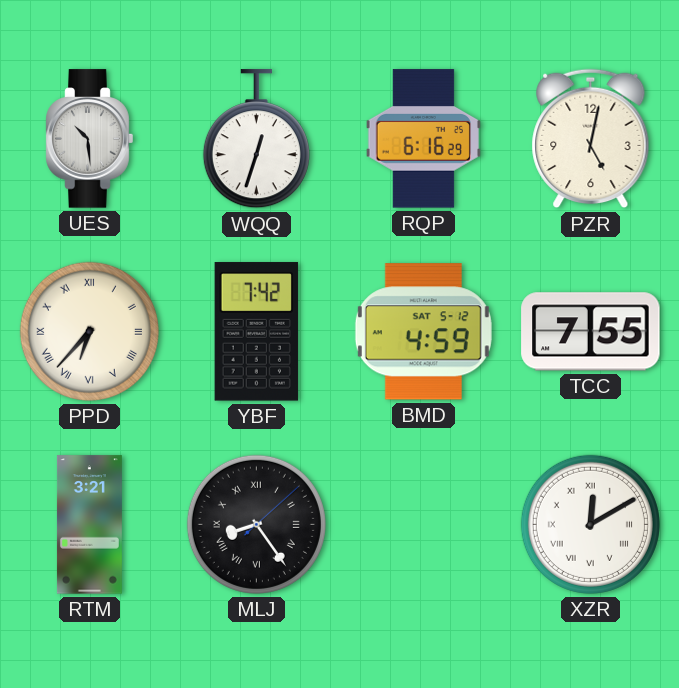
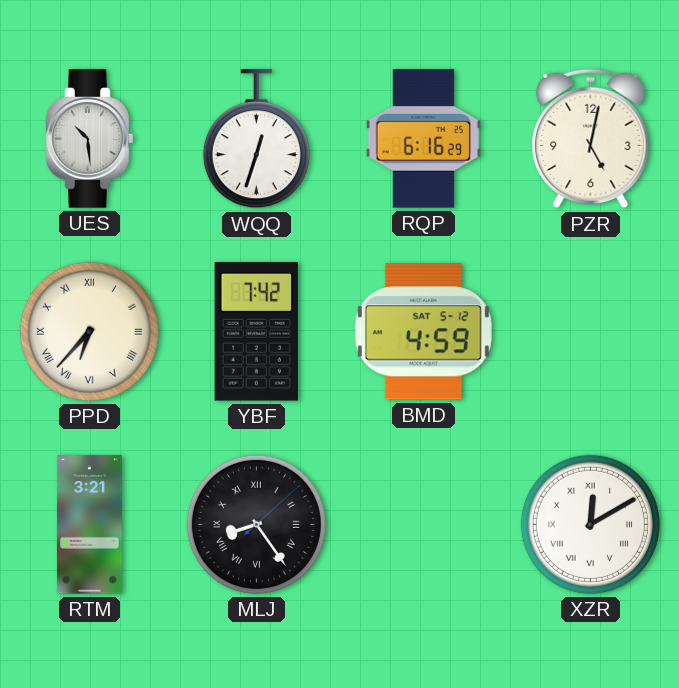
TCC: 7:55 -> none (591, 332)
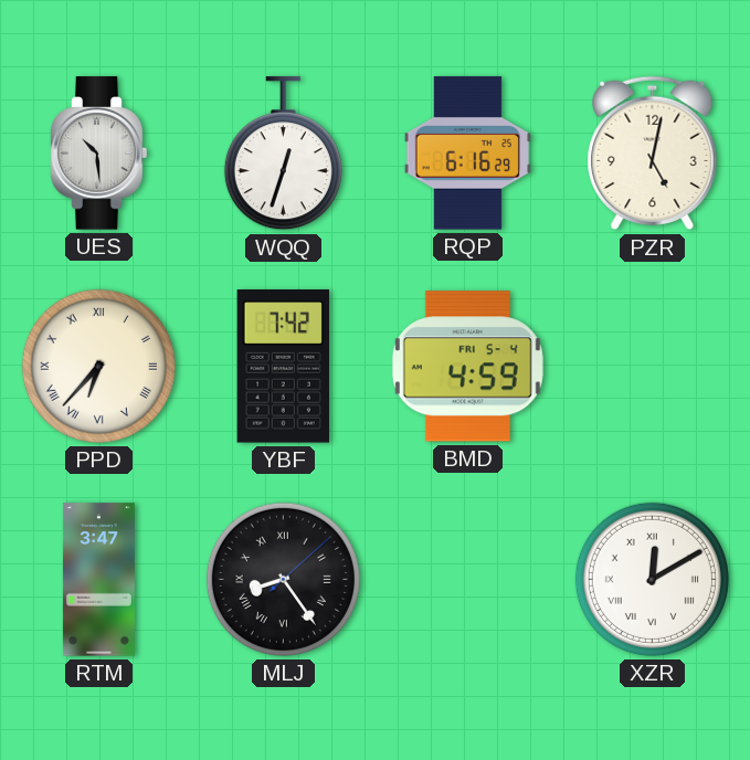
BMD date: SAT 5-12 -> FRI 5-4 (467, 367)
RTM: 3:21 -> 3:47 (98, 580)
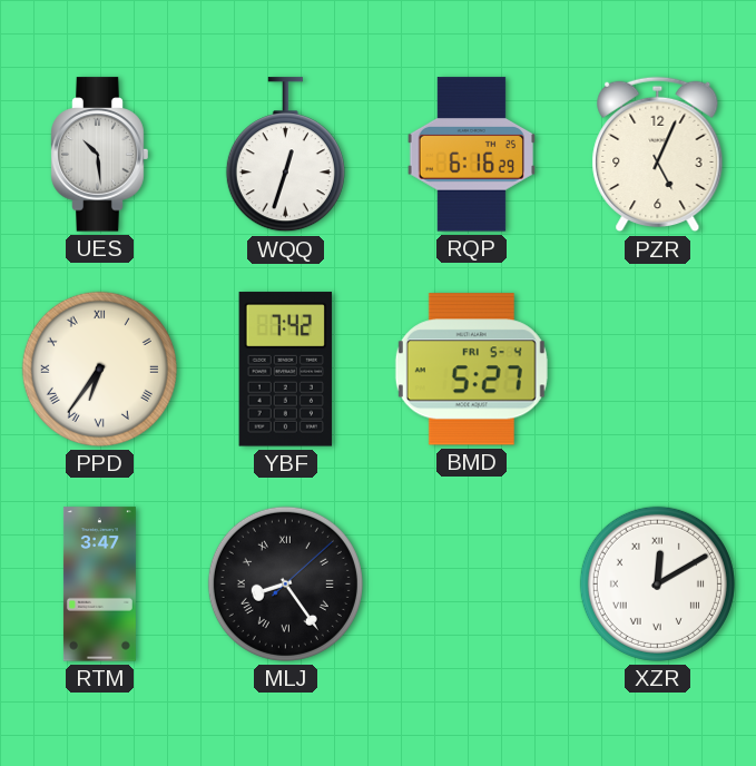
PZR: 5:02 -> 5:04 (658, 155)
PPD: 6:37 -> 6:36 (99, 369)
BMD: 4:59 -> 5:27 (471, 370)
